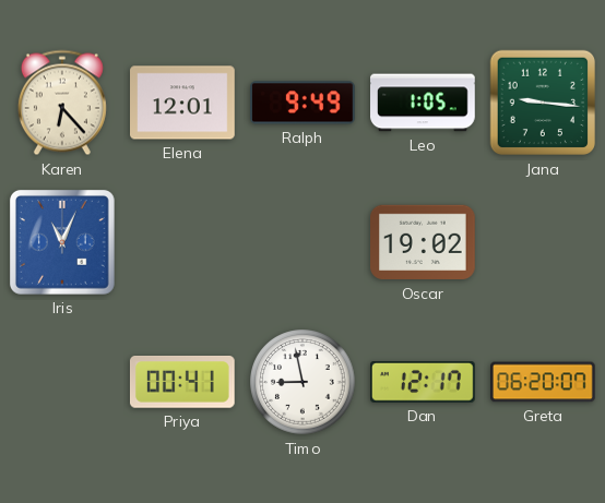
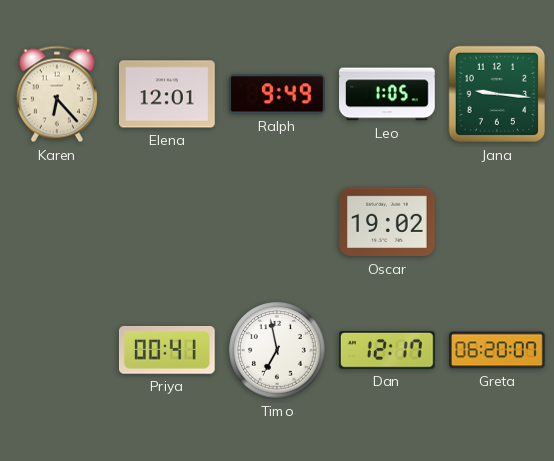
Iris: 11:04 -> none (62, 242)
Timo: 8:58 -> 6:58 (277, 350)
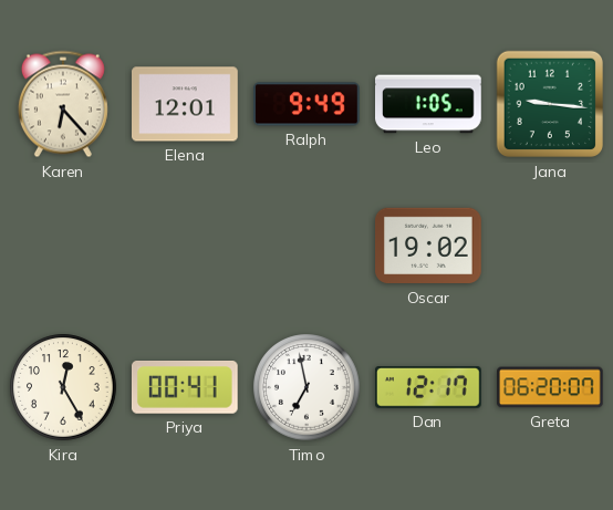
Kira: none -> 12:25 (63, 387)
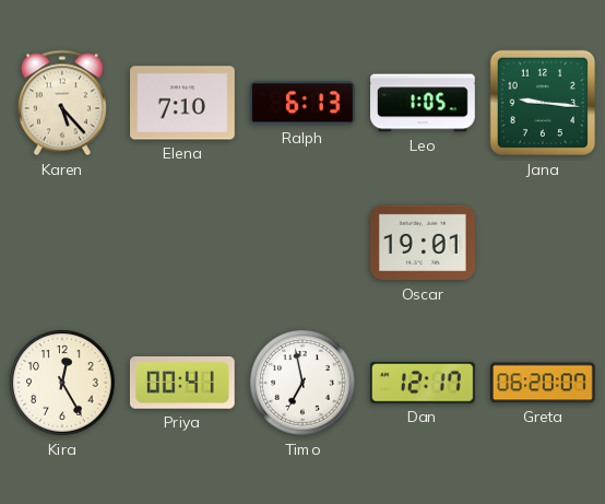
Karen: 6:23 -> 5:23 (62, 103)
Elena: 12:01 -> 7:10 (183, 103)
Ralph: 9:49 -> 6:13 (304, 103)
Oscar: 19:02 -> 19:01 (424, 243)
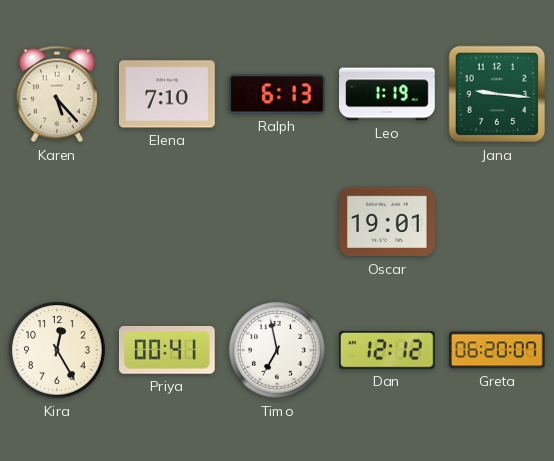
Leo: 1:05 -> 1:19 (388, 94)
Dan: 12:17 -> 12:12 (388, 351)
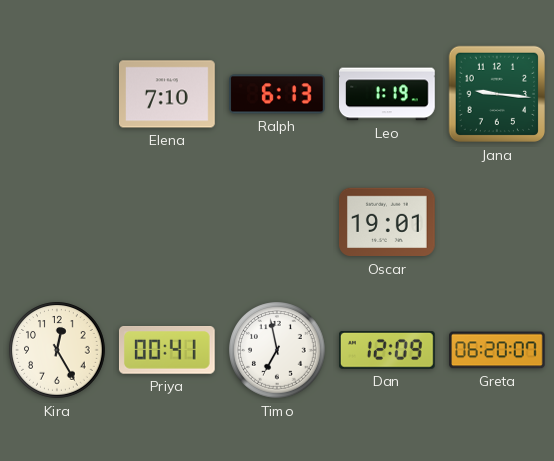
Karen: 5:23 -> none (57, 94)
Dan: 12:12 -> 12:09 (388, 351)
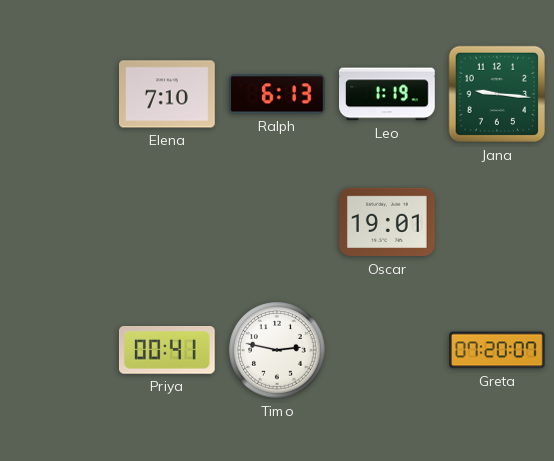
Kira: 12:25 -> none (57, 350)
Timo: 6:58 -> 2:47 (277, 350)
Dan: 12:09 -> none (388, 351)
Greta: 06:20 -> 07:20 (498, 350)
